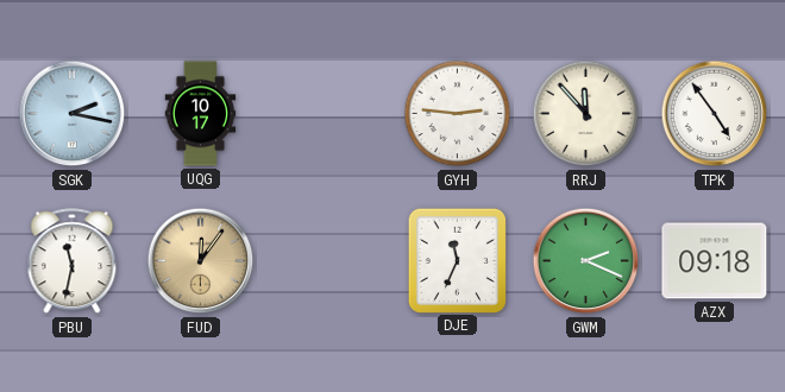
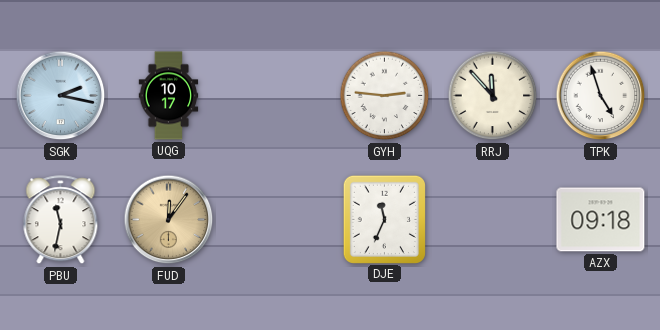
TPK: 4:54 -> 4:57 (601, 96)
GWM: 2:19 -> none (586, 261)
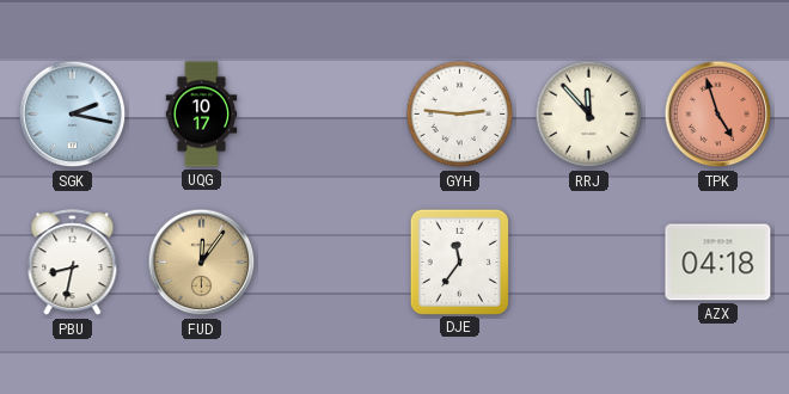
TPK dial: white -> salmon (718, 115)
PBU: 11:32 -> 8:32 (73, 263)
DJE: 11:34 -> 11:36 (459, 261)
AZX: 09:18 -> 04:18 (718, 263)
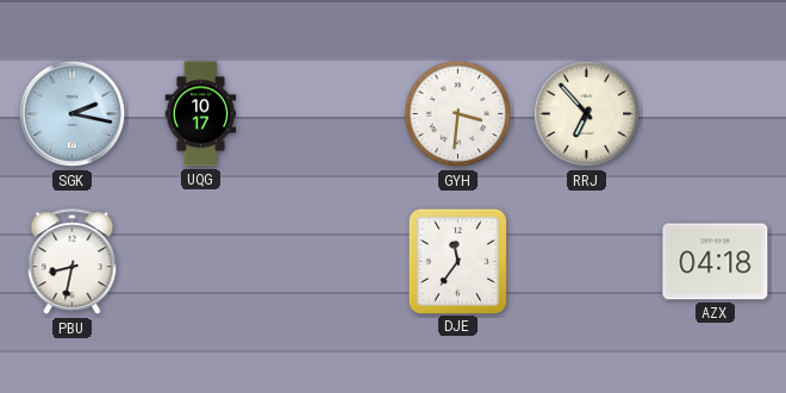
GYH: 2:46 -> 3:31 (458, 114)
RRJ: 11:53 -> 6:53 (587, 114)
TPK: 4:57 -> none (718, 115)
FUD: 12:06 -> none (202, 263)
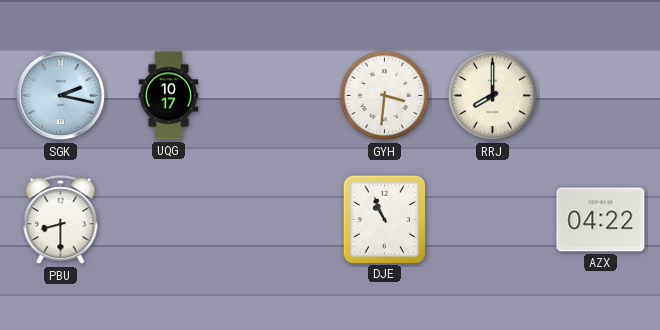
RRJ: 6:53 -> 8:00 (493, 96)
PBU: 8:32 -> 8:30 (61, 220)
DJE: 11:36 -> 10:56 (384, 219)
AZX: 04:18 -> 04:22 (601, 220)
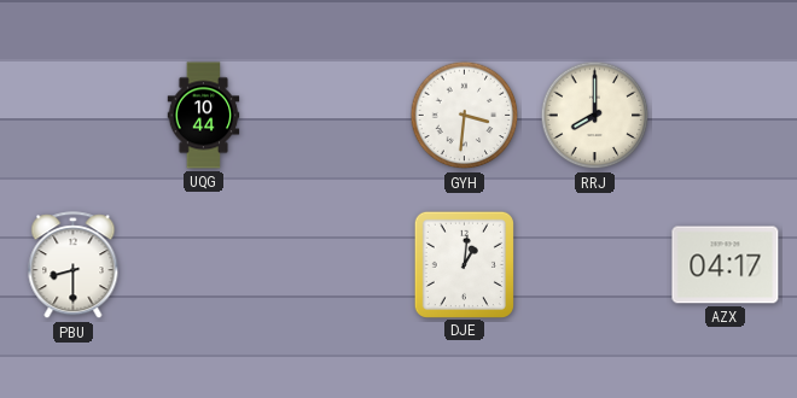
SGK: 2:17 -> none (61, 96)
UQG: 10:17 -> 10:44 (204, 116)
DJE: 10:56 -> 1:01 (464, 264)
AZX: 04:22 -> 04:17 (726, 265)
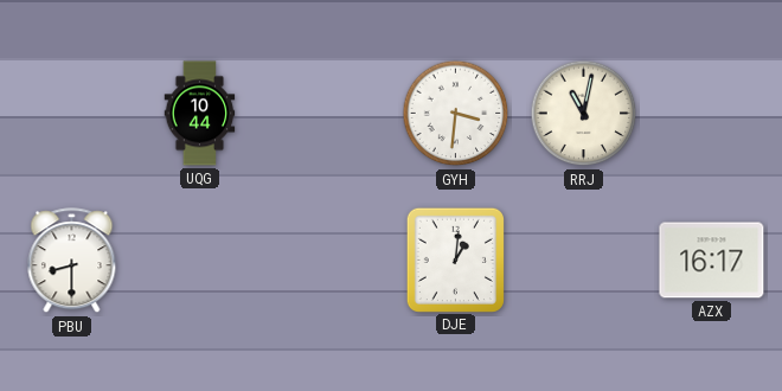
RRJ: 8:00 -> 11:02 (584, 114)
AZX: 04:17 -> 16:17 (712, 261)
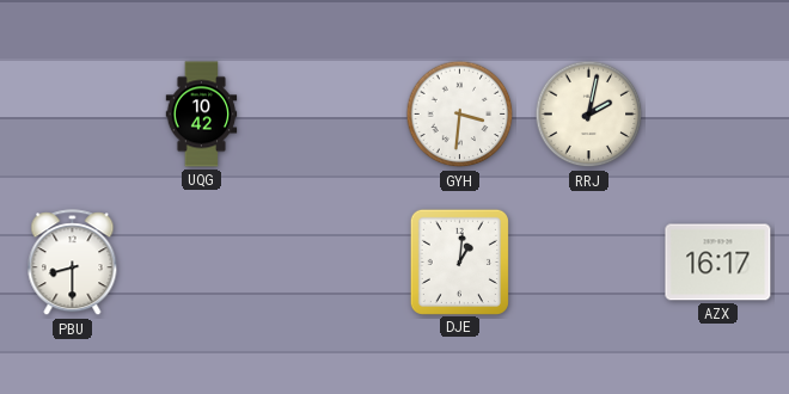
UQG: 10:44 -> 10:42 (202, 115)
RRJ: 11:02 -> 2:02 (589, 115)
